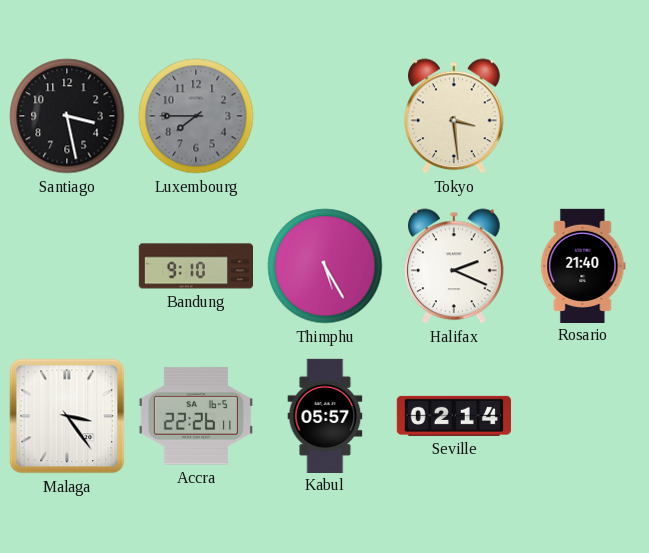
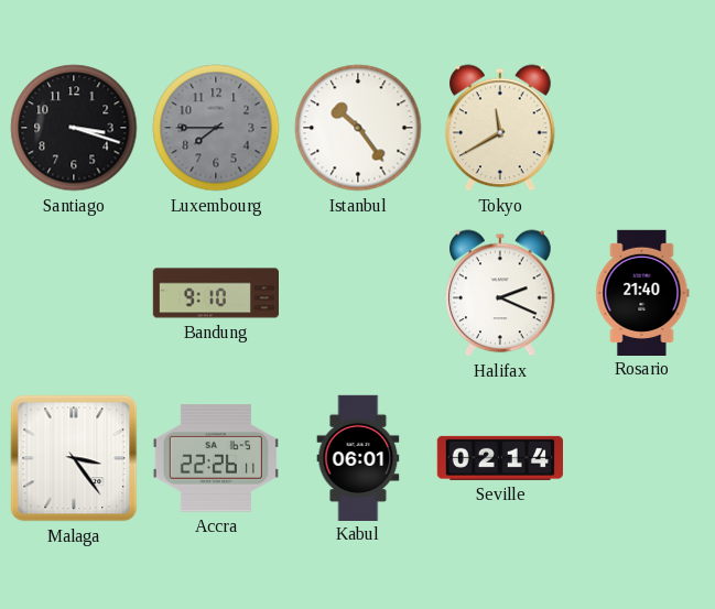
Santiago: 3:28 -> 3:18 (74, 128)
Istanbul: none -> 10:24 (358, 128)
Tokyo: 3:29 -> 11:40 (501, 128)
Thimphu: 5:25 -> none (325, 266)
Kabul: 05:57 -> 06:01 (358, 457)
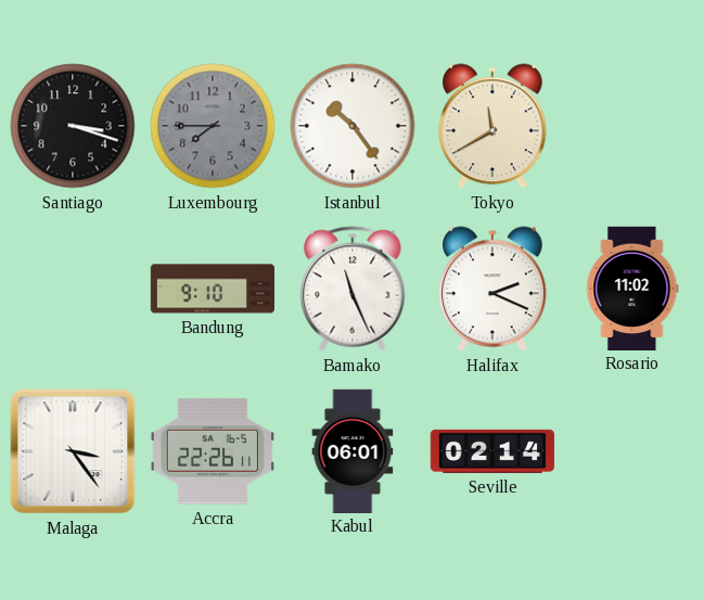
Bamako: none -> 11:26 (353, 289)
Rosario: 21:40 -> 11:02 (632, 288)
